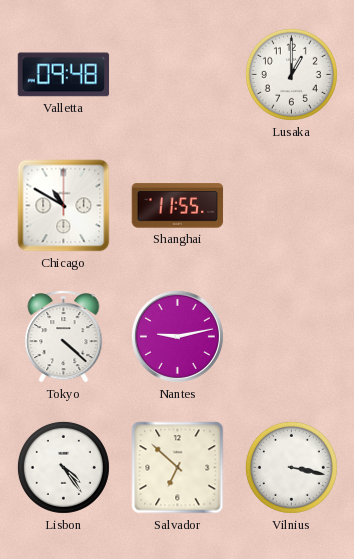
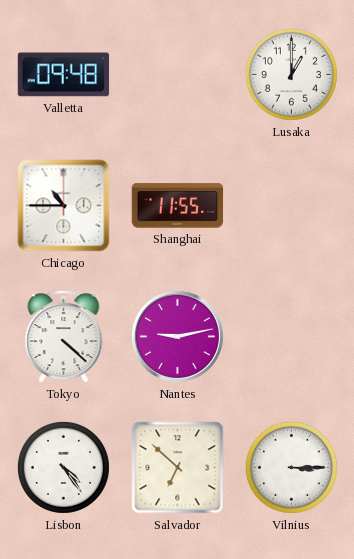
Chicago: 10:50 -> 10:45 (64, 206)
Vilnius: 3:17 -> 3:15 (291, 467)
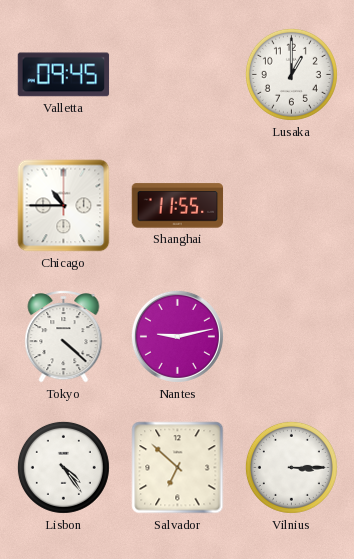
Valletta: 09:48 -> 09:45 (64, 75)
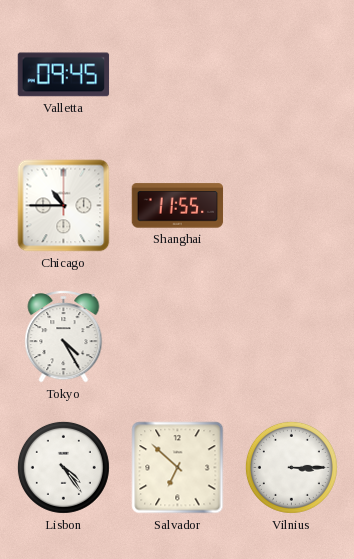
Lusaka: 1:00 -> none (291, 74)
Tokyo: 4:22 -> 4:25 (64, 337)
Nantes: 9:13 -> none (177, 336)
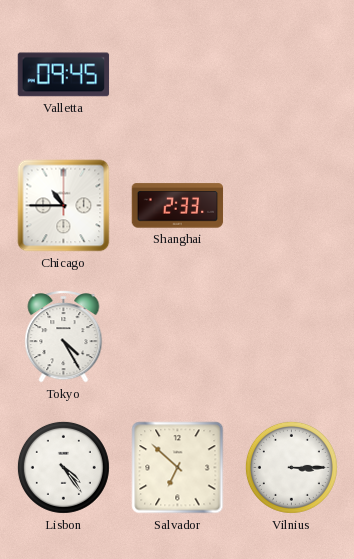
Shanghai: 11:55 -> 2:33 (178, 206)
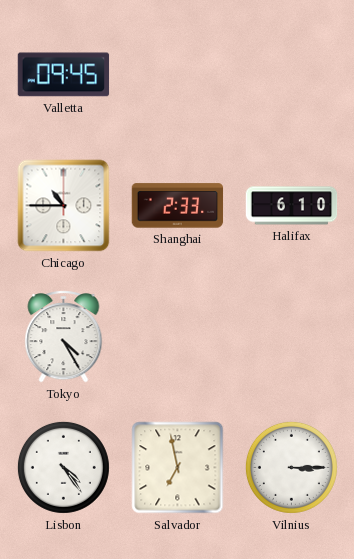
Halifax: none -> 6:10 (292, 206)
Salvador: 6:52 -> 6:58 (178, 468)
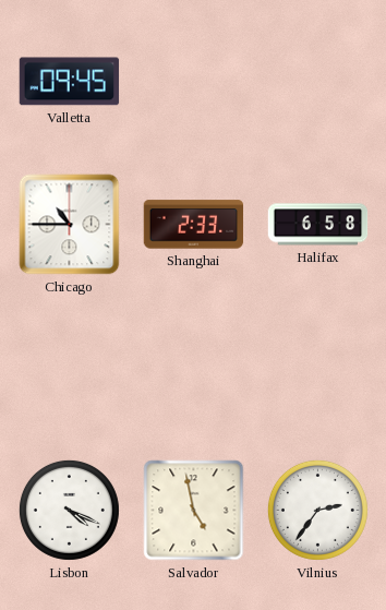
Halifax: 6:10 -> 6:58 (318, 225)
Tokyo: 4:25 -> none (64, 337)
Lisbon: 4:24 -> 4:19 (69, 510)
Salvador: 6:58 -> 4:58 (194, 511)
Vilnius: 3:15 -> 2:36 (317, 510)
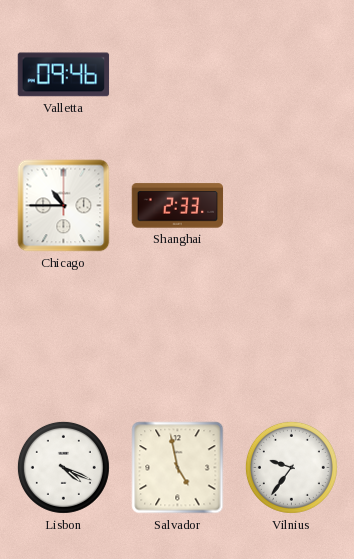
Valletta: 09:45 -> 09:46 (64, 75)
Halifax: 6:58 -> none (318, 225)
Vilnius: 2:36 -> 9:36 (291, 467)
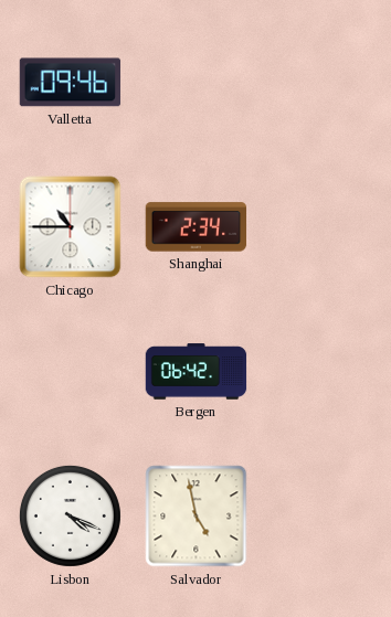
Shanghai: 2:33 -> 2:34 (197, 227)
Bergen: none -> 06:42 (197, 372)
Vilnius: 9:36 -> none (291, 467)
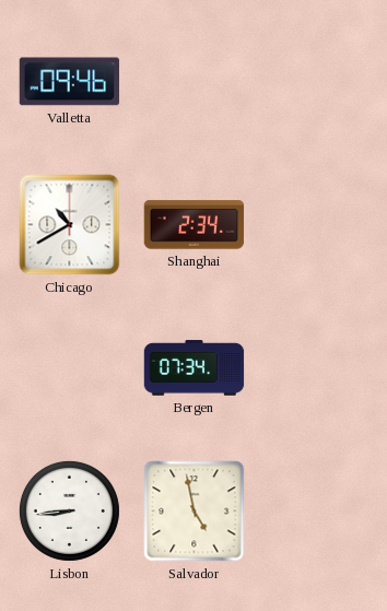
Chicago: 10:45 -> 10:40 (70, 225)
Bergen: 06:42 -> 07:34 (195, 368)
Lisbon: 4:19 -> 8:44 (69, 510)
